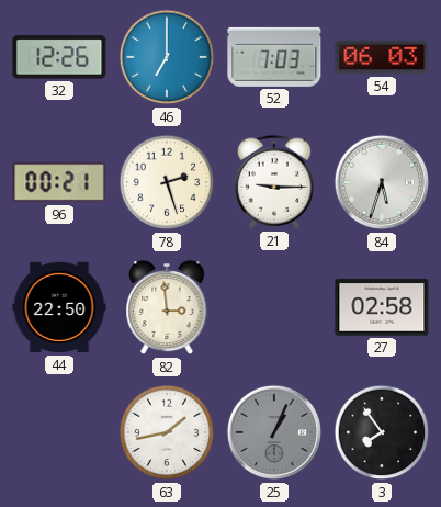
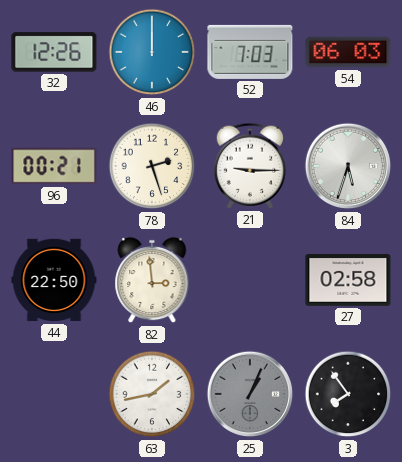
46: 7:00 -> 12:00 (152, 52)
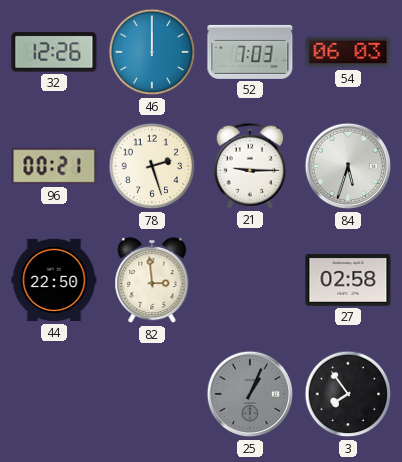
63: 1:43 -> none (152, 394)
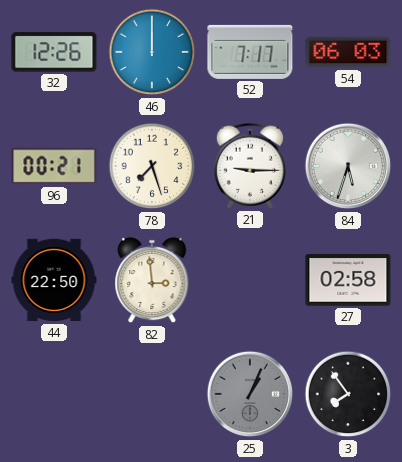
52: 7:03 -> 7:17 (250, 52)
78: 2:27 -> 7:27 (152, 166)
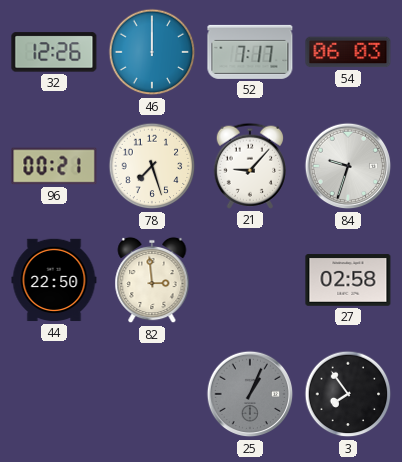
21: 9:15 -> 9:07 (249, 166)
84: 5:33 -> 9:33 (348, 166)
